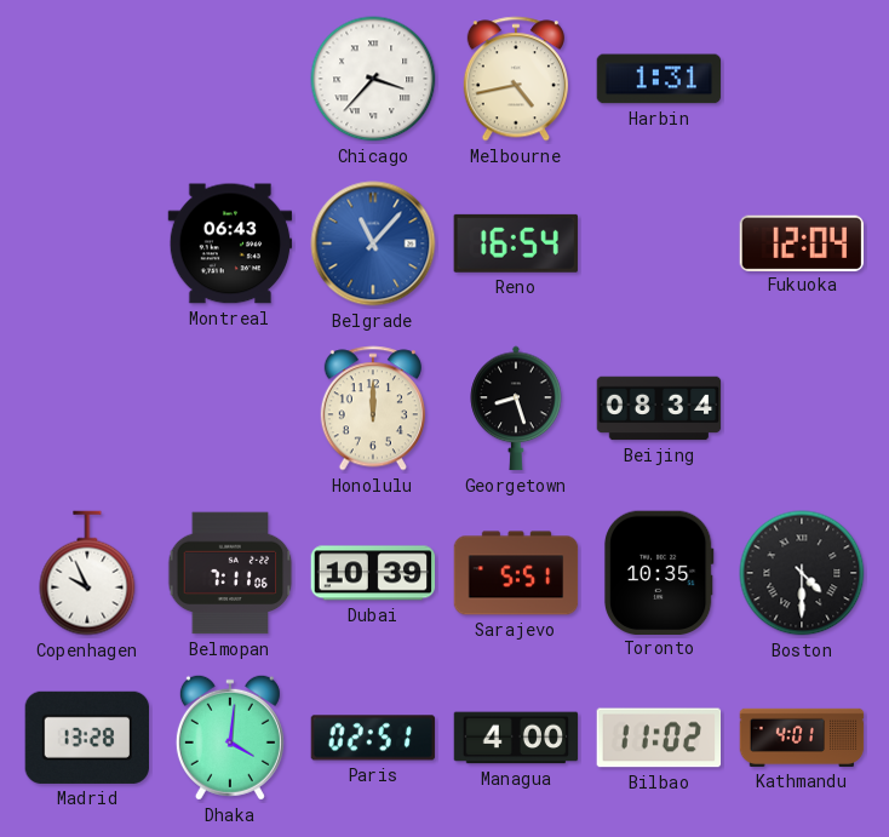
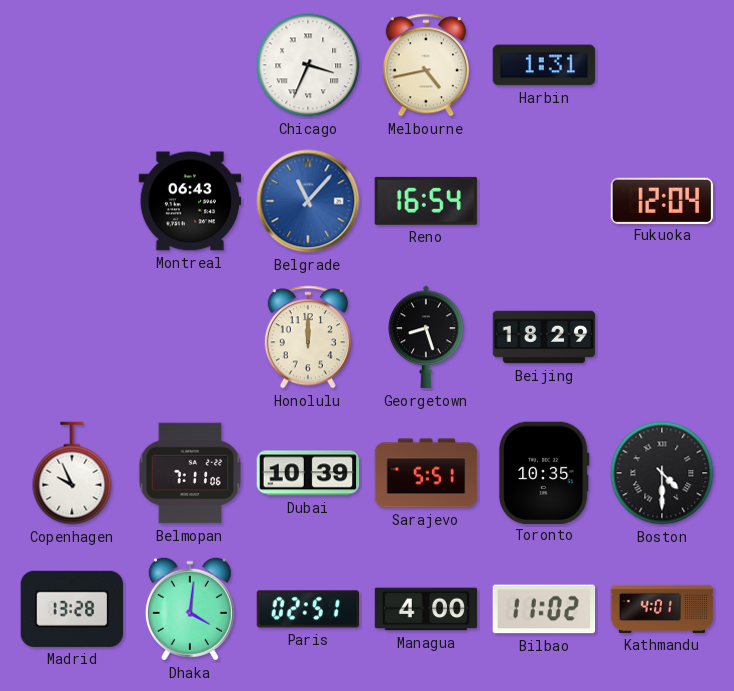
Chicago: 3:37 -> 3:34 (308, 65)
Beijing: 08:34 -> 18:29 (544, 337)
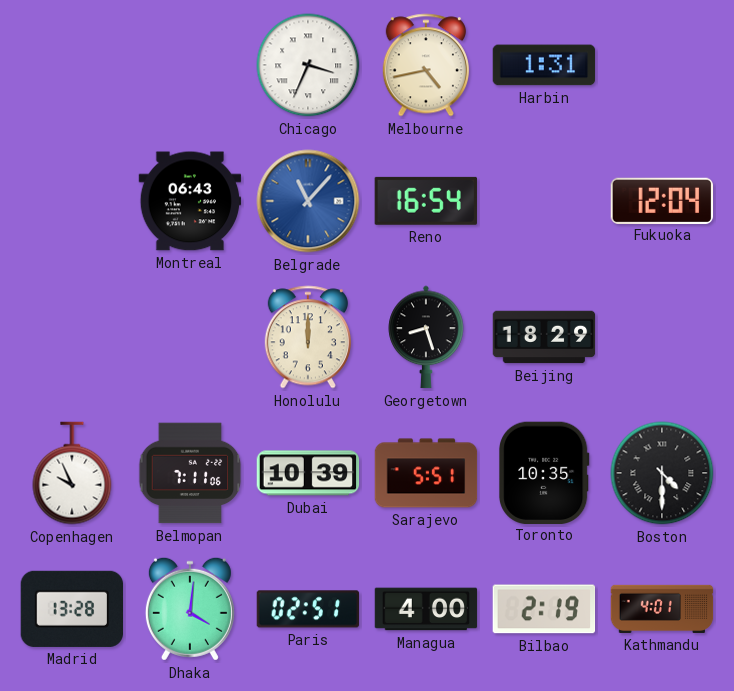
Bilbao: 11:02 -> 2:19 (544, 609)
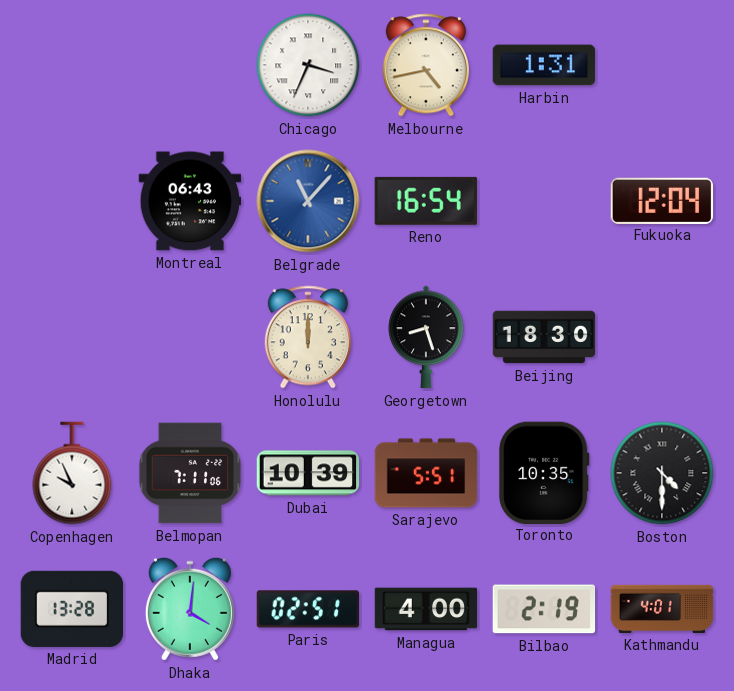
Beijing: 18:29 -> 18:30 (544, 337)
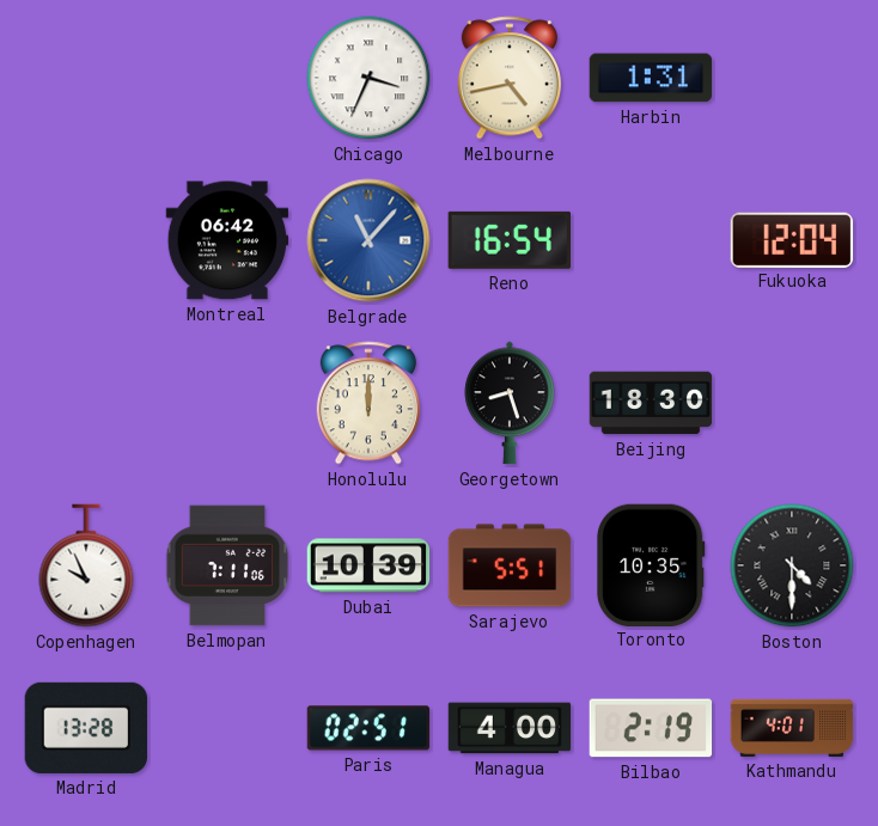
Montreal: 06:43 -> 06:42 (227, 240)
Dhaka: 4:01 -> none (190, 609)
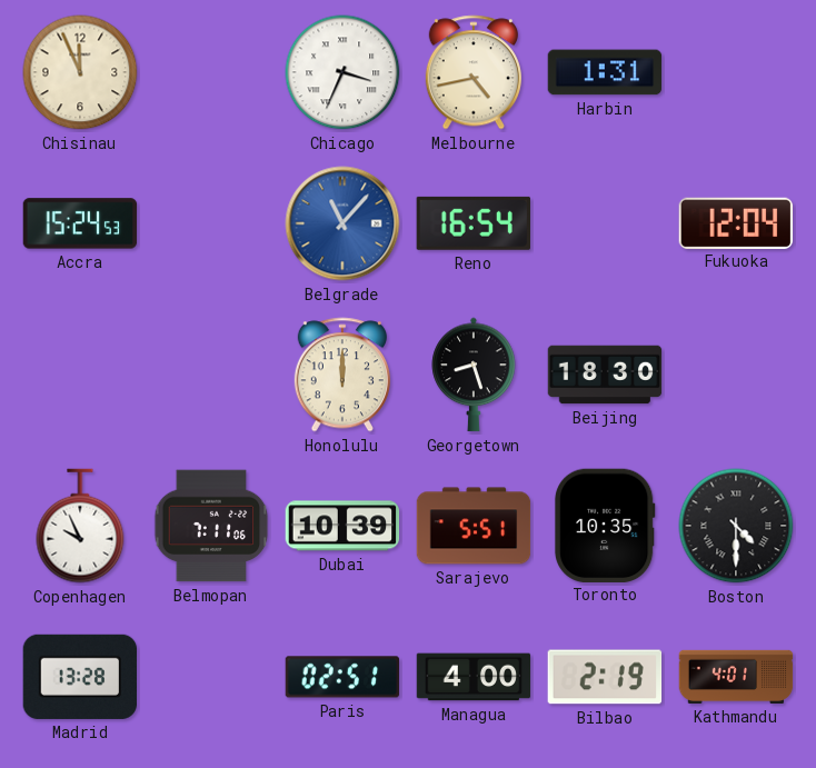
Chisinau: none -> 11:56 (80, 72)
Accra: none -> 15:24 (80, 223)
Montreal: 06:42 -> none (227, 240)
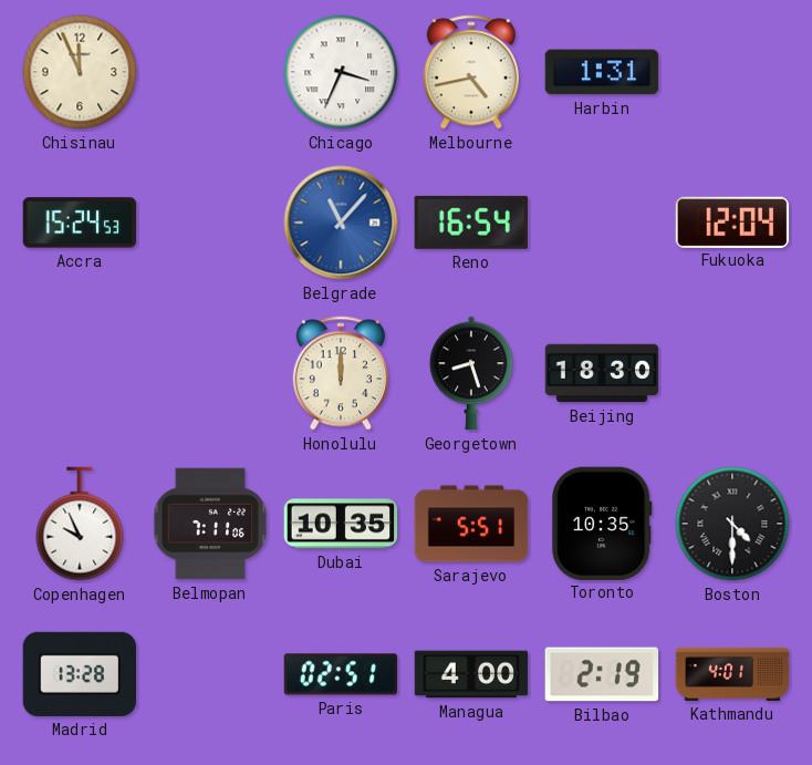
Dubai: 10:39 -> 10:35 (341, 524)
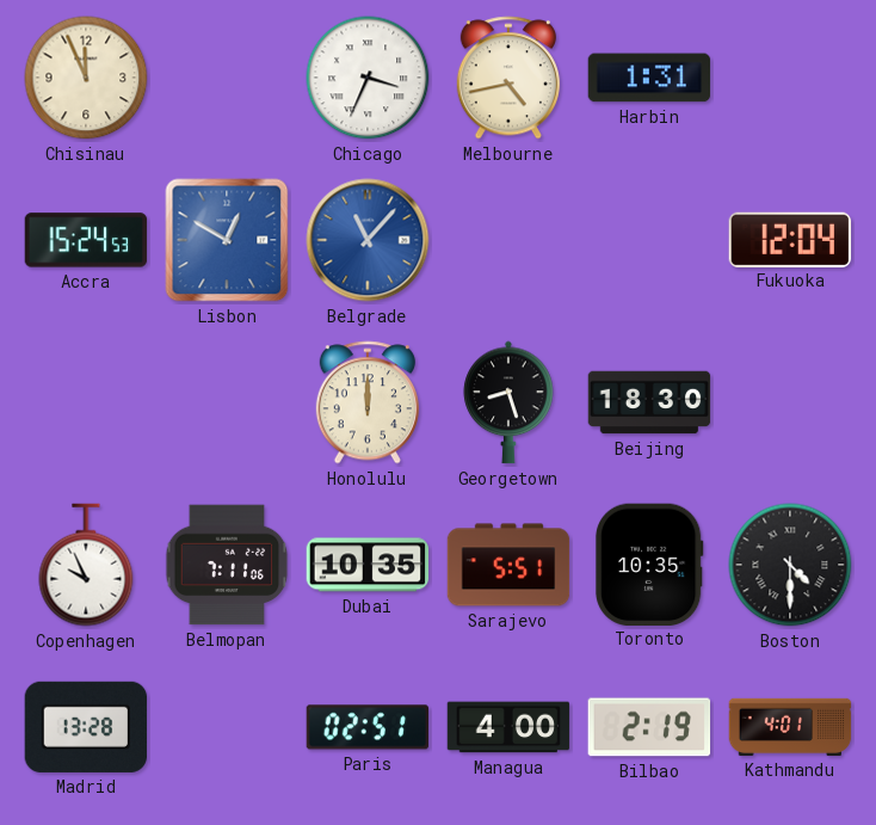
Lisbon: none -> 12:50 (227, 240)
Reno: 16:54 -> none (471, 223)
